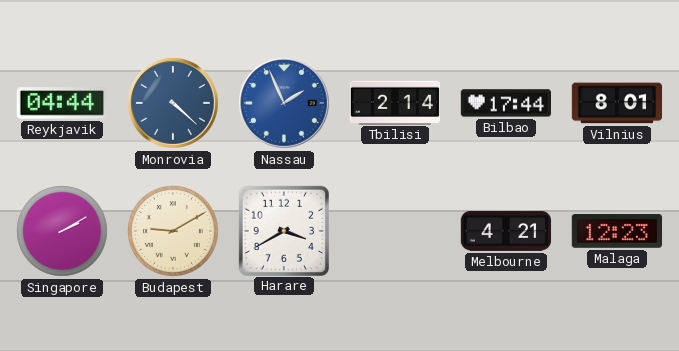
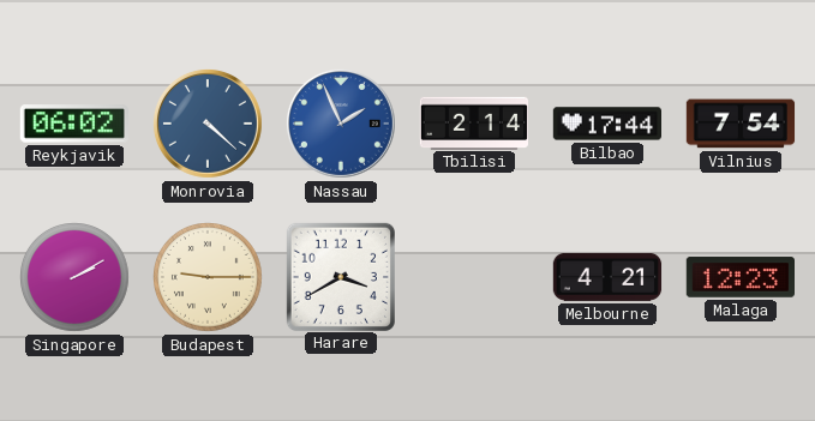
Reykjavik: 04:44 -> 06:02 (73, 124)
Vilnius: 8:01 -> 7:54 (741, 124)
Budapest: 9:10 -> 9:15 (209, 278)
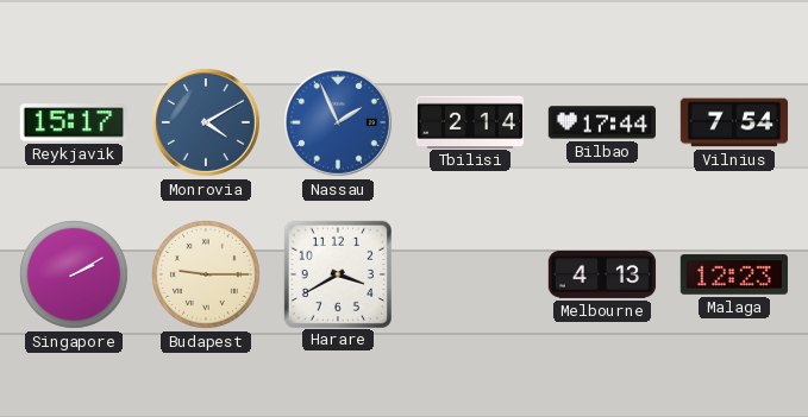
Reykjavik: 06:02 -> 15:17 (73, 122)
Monrovia: 4:22 -> 4:10 (206, 122)
Melbourne: 4:21 -> 4:13 (602, 274)
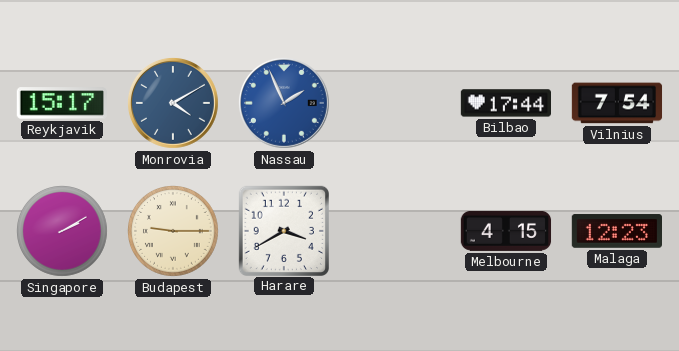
Tbilisi: 2:14 -> none (470, 121)
Melbourne: 4:13 -> 4:15 (506, 231)
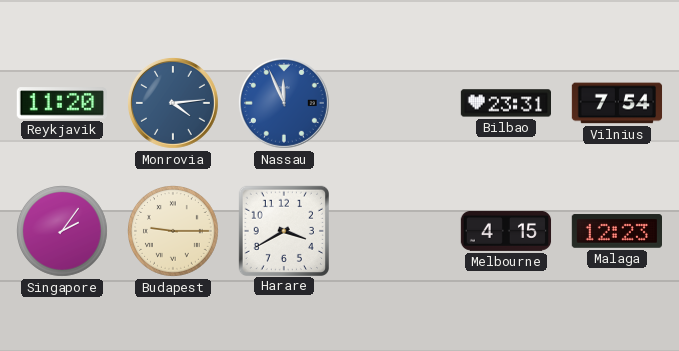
Reykjavik: 15:17 -> 11:20 (61, 103)
Monrovia: 4:10 -> 4:14 (173, 103)
Nassau: 1:56 -> 11:56 (284, 103)
Bilbao: 17:44 -> 23:31 (506, 103)
Singapore: 2:10 -> 2:06 (63, 232)
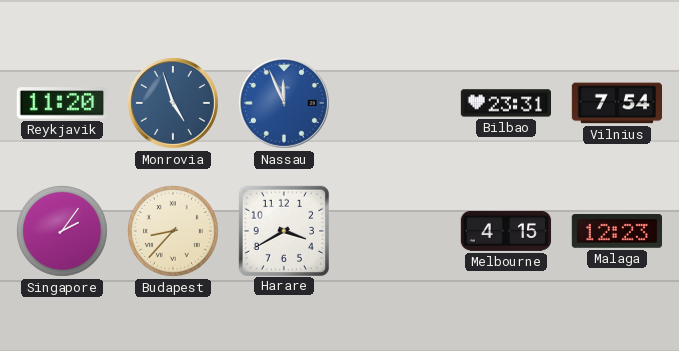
Monrovia: 4:14 -> 4:57 (173, 103)
Budapest: 9:15 -> 8:37 (174, 232)
